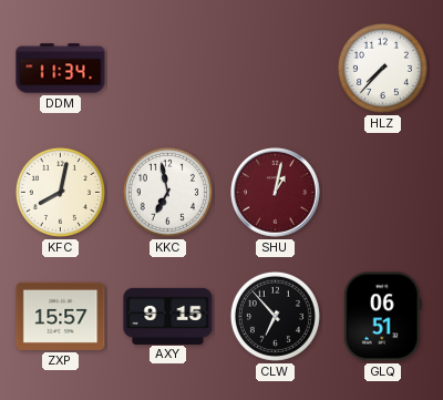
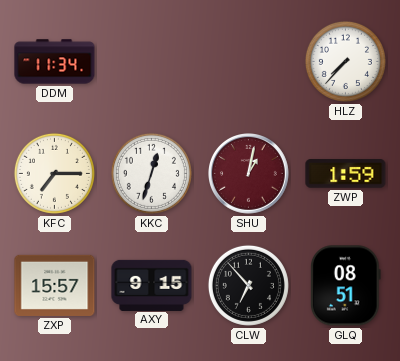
KFC: 8:02 -> 7:15 (54, 173)
KKC: 6:58 -> 12:33 (151, 173)
ZWP: none -> 1:59 (346, 174)
GLQ: 06:51 -> 08:51 (345, 286)
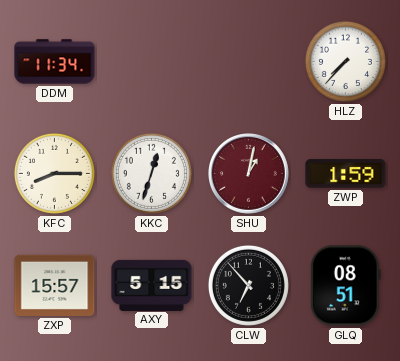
KFC: 7:15 -> 8:15 (54, 173)
AXY: 9:15 -> 5:15 (152, 285)
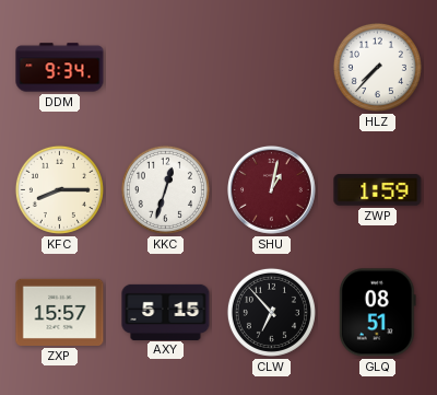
DDM: 11:34 -> 9:34 (60, 68)
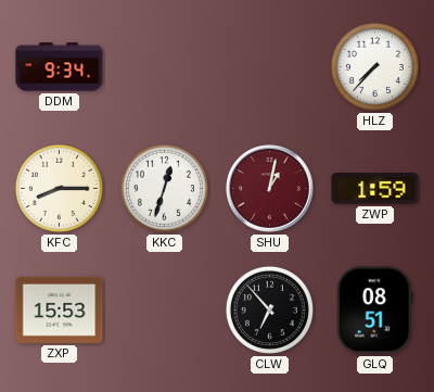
ZXP: 15:57 -> 15:53 (60, 309)
AXY: 5:15 -> none (166, 312)
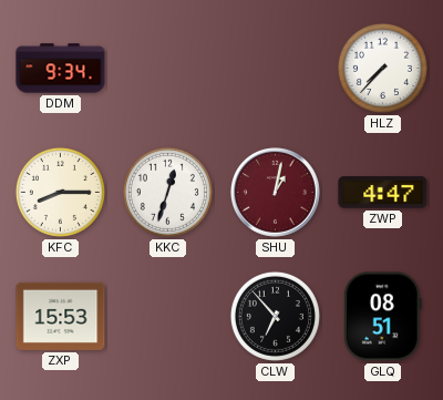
ZWP: 1:59 -> 4:47 (383, 193)
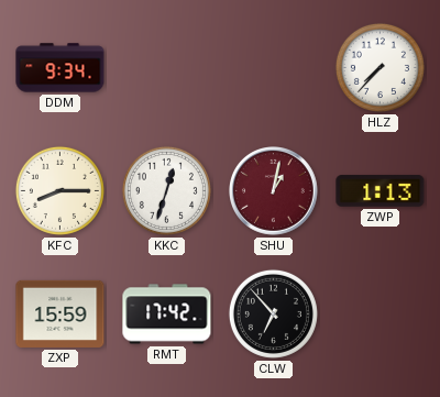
ZWP: 4:47 -> 1:13 (381, 191)
ZXP: 15:53 -> 15:59 (61, 313)
RMT: none -> 17:42 (167, 315)
GLQ: 08:51 -> none (382, 317)
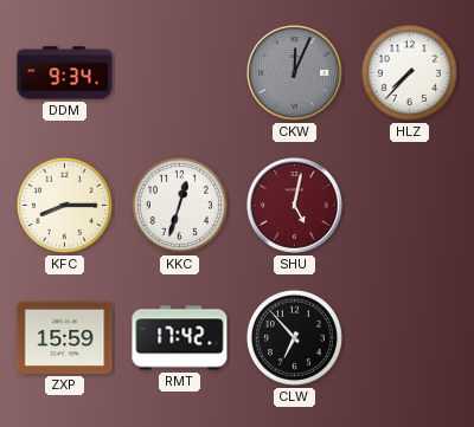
CKW: none -> 12:04 (295, 73)
SHU: 1:02 -> 5:02 (295, 206)
ZWP: 1:13 -> none (381, 191)
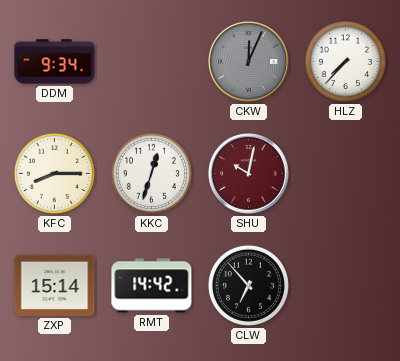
SHU: 5:02 -> 10:02 (249, 174)
ZXP: 15:59 -> 15:14 (55, 285)
RMT: 17:42 -> 14:42 (152, 286)
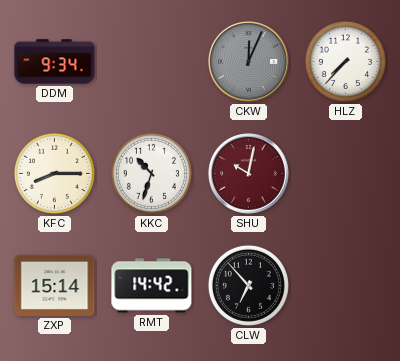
KKC: 12:33 -> 10:33 (151, 173)
